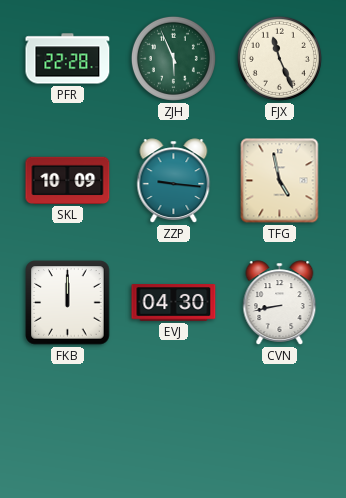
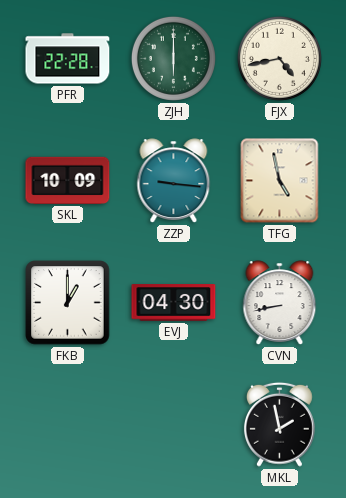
ZJH: 5:56 -> 6:00 (173, 58)
FJX: 11:26 -> 4:43 (279, 58)
FKB: 12:00 -> 1:00 (68, 303)
MKL: none -> 1:58 (279, 424)
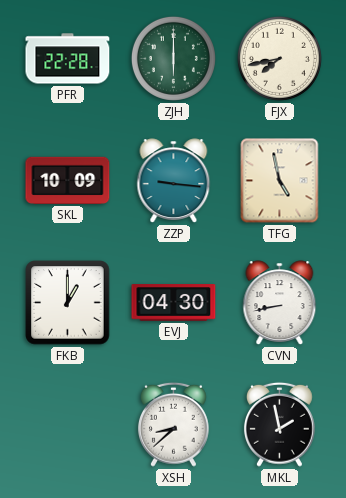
FJX: 4:43 -> 7:43 (279, 58)
XSH: none -> 8:38 (173, 424)
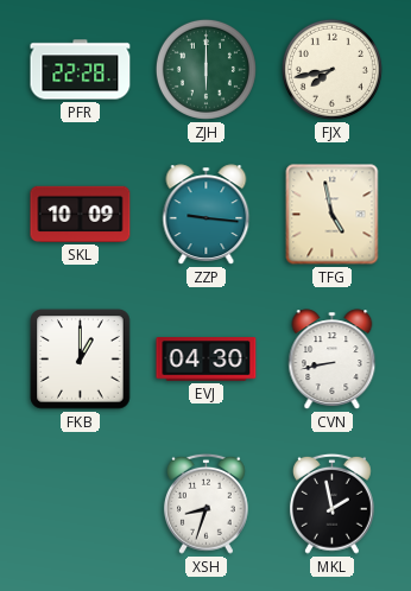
XSH: 8:38 -> 8:33 (205, 503)
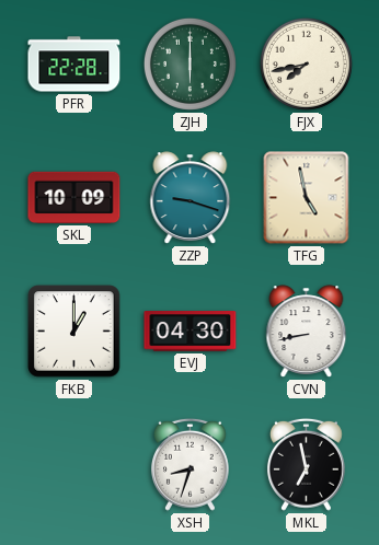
ZZP: 9:16 -> 9:18 (191, 198)
MKL: 1:58 -> 6:58 (306, 464)
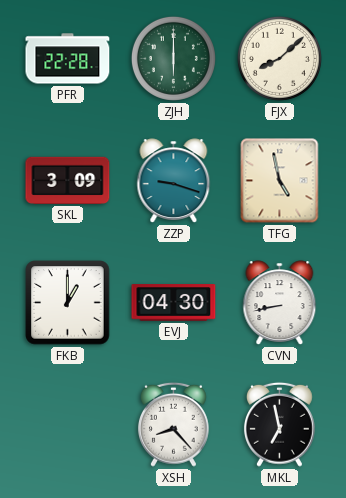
FJX: 7:43 -> 8:08 (279, 58)
SKL: 10:09 -> 3:09 (68, 180)
XSH: 8:33 -> 8:23 (173, 424)
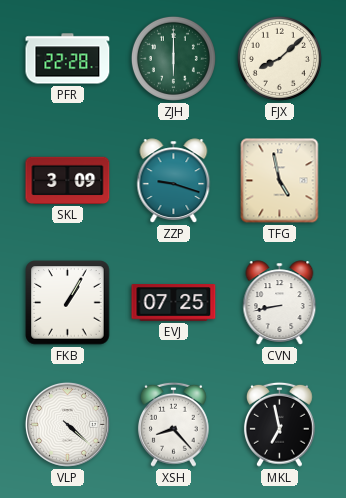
FKB: 1:00 -> 1:05 (68, 303)
EVJ: 04:30 -> 07:25 (174, 303)
VLP: none -> 4:22 (67, 424)
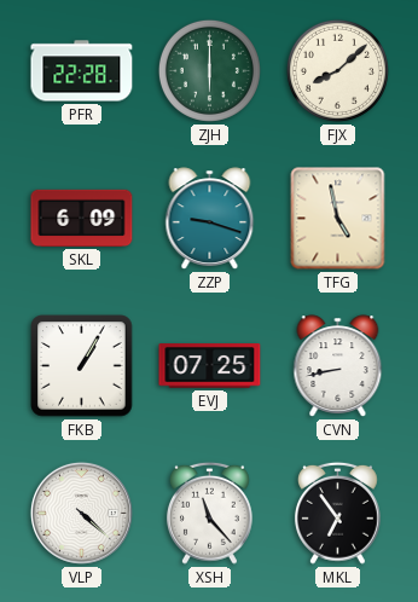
SKL: 3:09 -> 6:09 (82, 218)
XSH: 8:23 -> 11:23 (209, 513)
MKL: 6:58 -> 6:54 (337, 513)
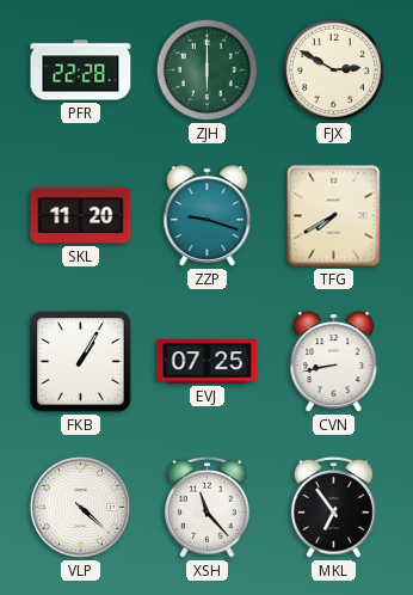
FJX: 8:08 -> 2:50 (333, 69)
SKL: 6:09 -> 11:20 (81, 215)
TFG: 4:58 -> 7:40 (334, 216)
